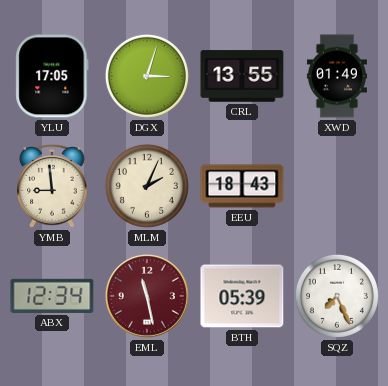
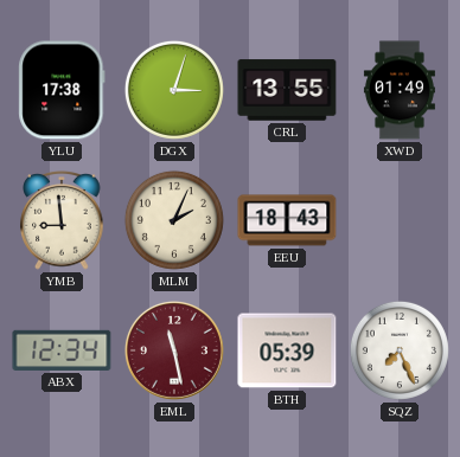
YLU: 17:05 -> 17:38 (62, 90)
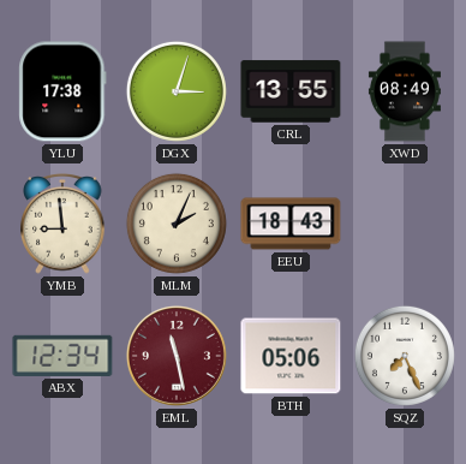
XWD: 01:49 -> 08:49 (405, 91)
BTH: 05:39 -> 05:06 (291, 356)
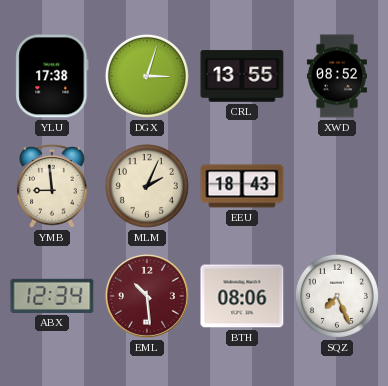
XWD: 08:49 -> 08:52 (337, 76)
EML: 11:28 -> 10:29 (147, 296)
BTH: 05:06 -> 08:06 (242, 296)
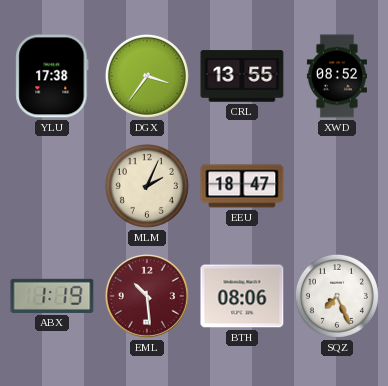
DGX: 3:03 -> 3:36 (147, 76)
YMB: 8:59 -> none (52, 186)
EEU: 18:43 -> 18:47 (242, 186)
ABX: 12:34 -> 1:19 (52, 296)
